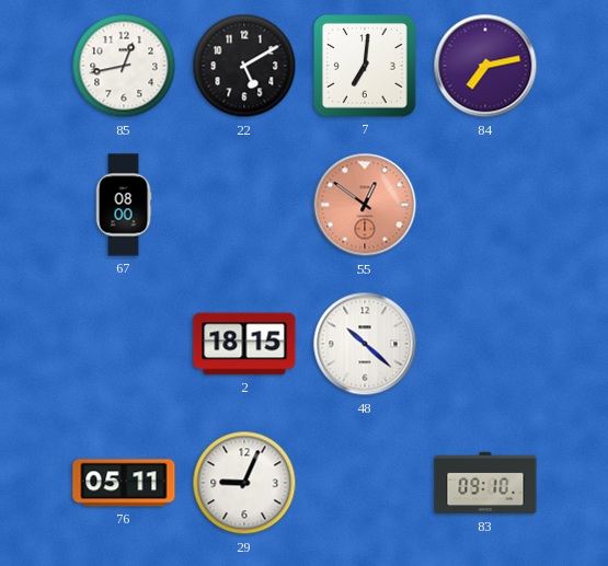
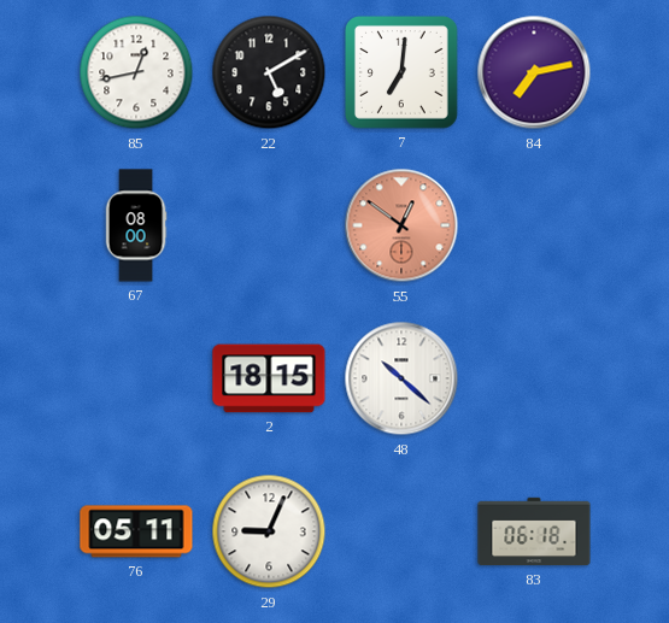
83: 09:10 -> 06:18 (534, 531)
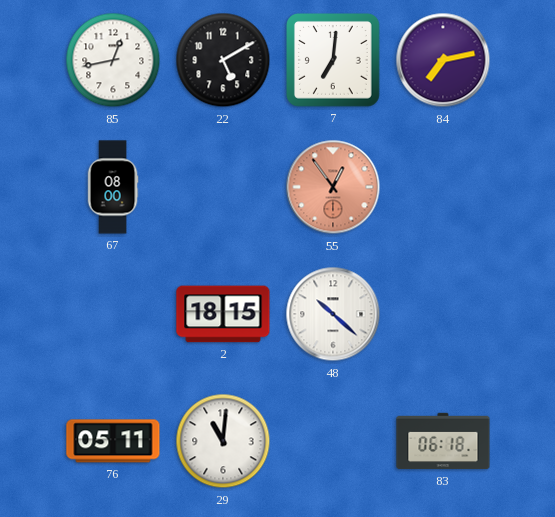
55: 12:51 -> 12:54 (333, 187)
29: 9:04 -> 11:01 (223, 441)
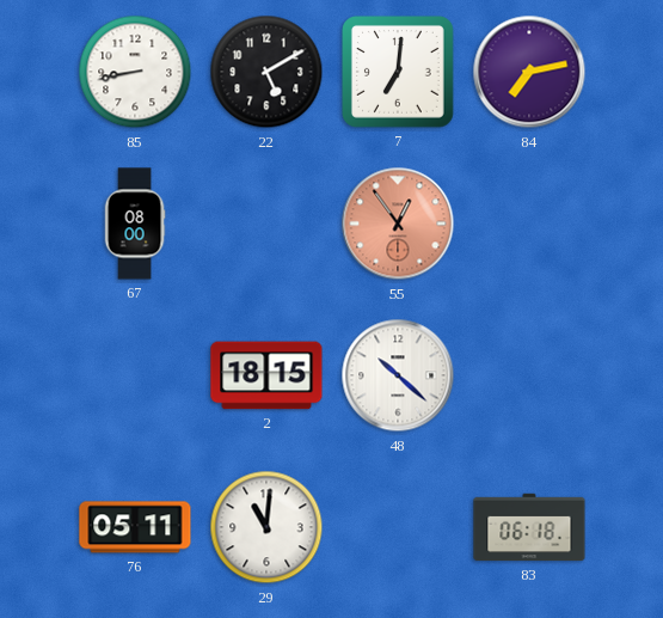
85: 12:43 -> 8:43 (135, 72)
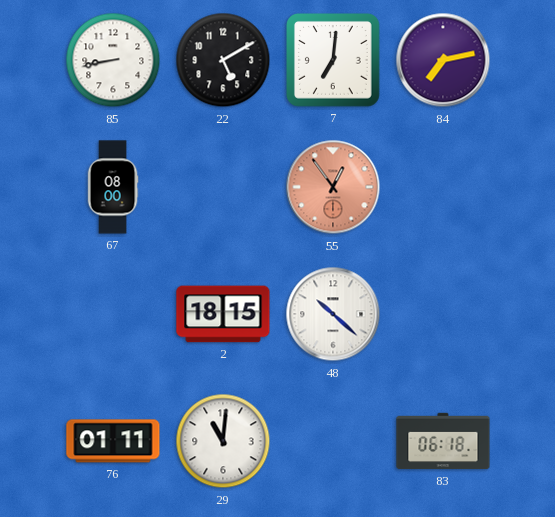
76: 05:11 -> 01:11 (113, 441)
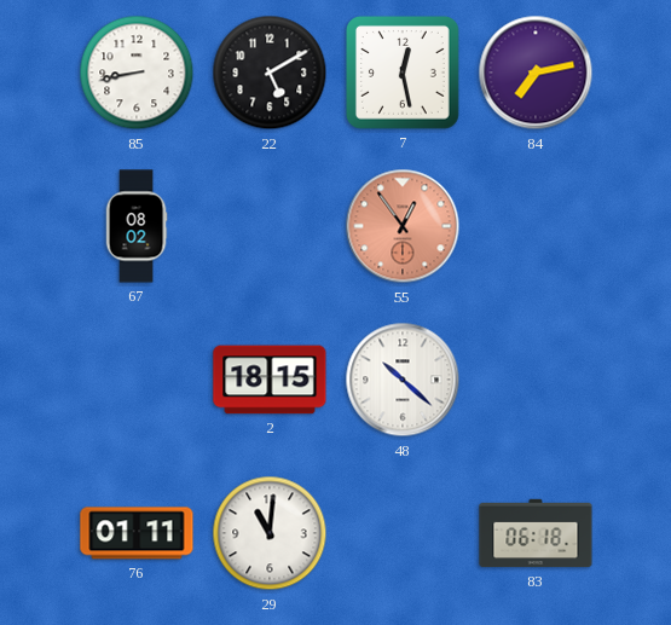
7: 7:01 -> 12:28 (404, 74)
67: 08:00 -> 08:02 (137, 226)
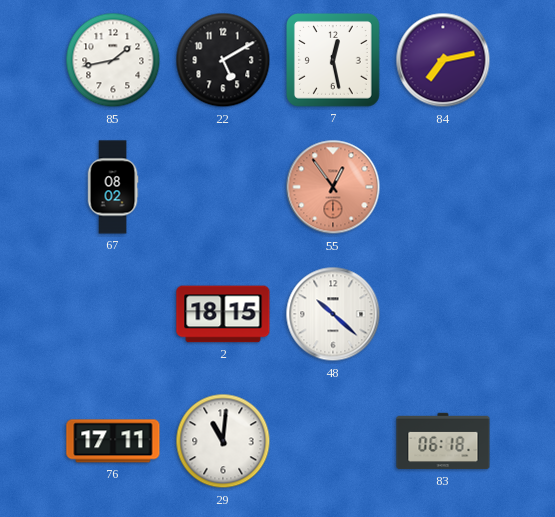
85: 8:43 -> 1:43 (113, 60)
76: 01:11 -> 17:11 (113, 441)
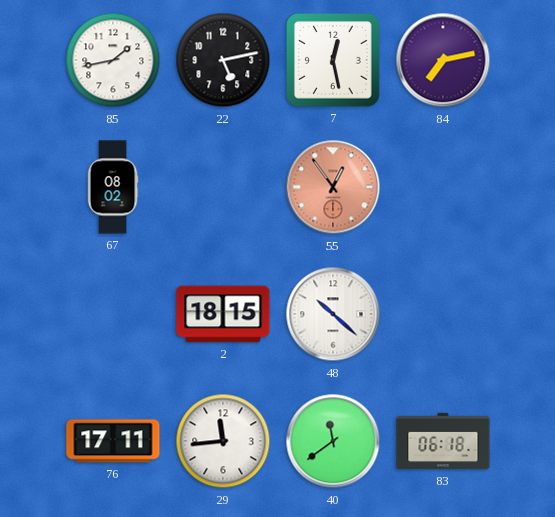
22: 5:10 -> 5:13 (223, 60)
29: 11:01 -> 11:44 (223, 441)
40: none -> 11:39 (333, 441)
